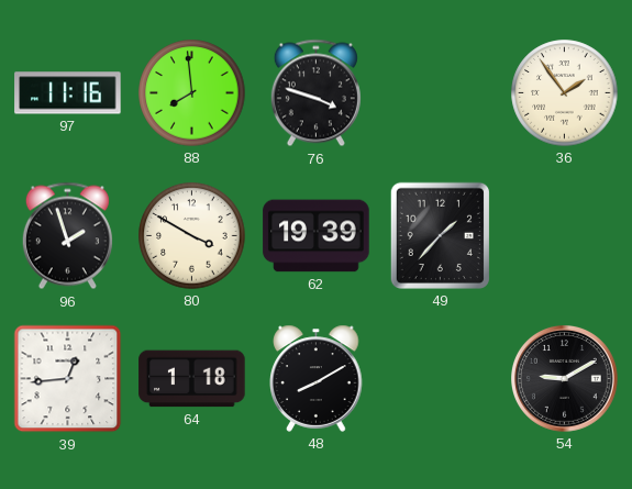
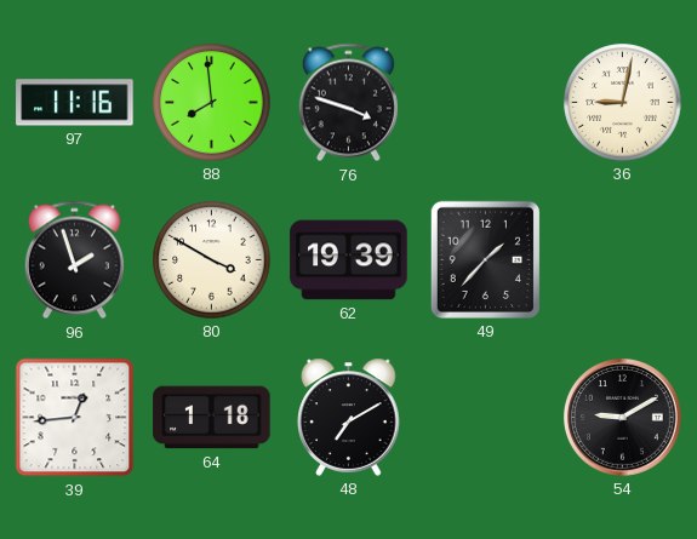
36: 1:54 -> 9:02 (623, 103)
48: 8:10 -> 7:10 (349, 417)
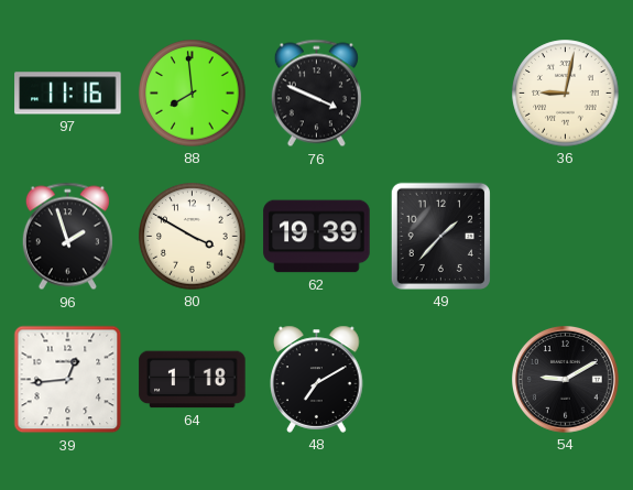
76: 3:48 -> 3:49 (316, 94)
